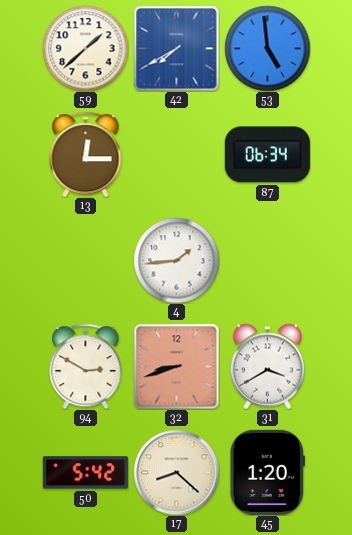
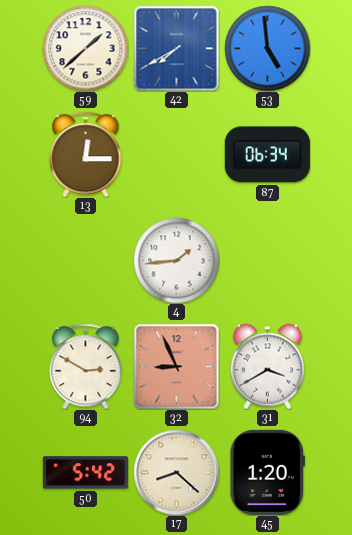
32: 8:42 -> 8:56 (176, 366)
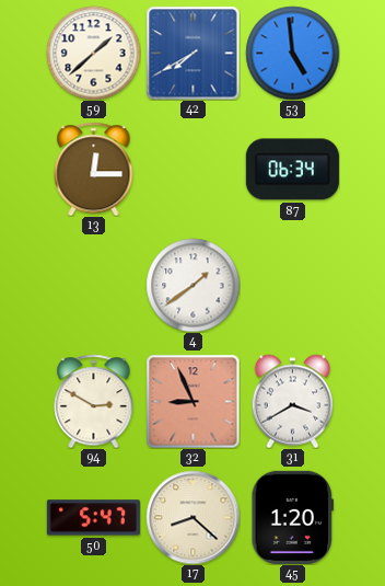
4: 1:44 -> 1:39 (192, 285)
50: 5:42 -> 5:47 (93, 518)
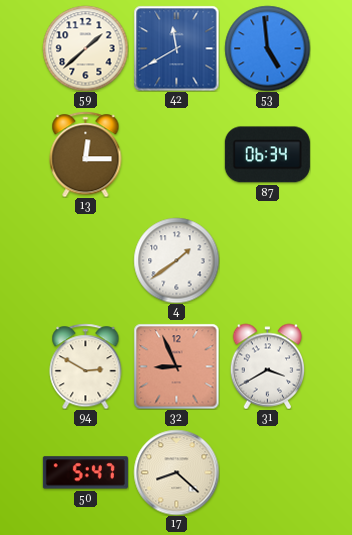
42: 7:40 -> 11:40 (176, 48)
45: 1:20 -> none (292, 517)
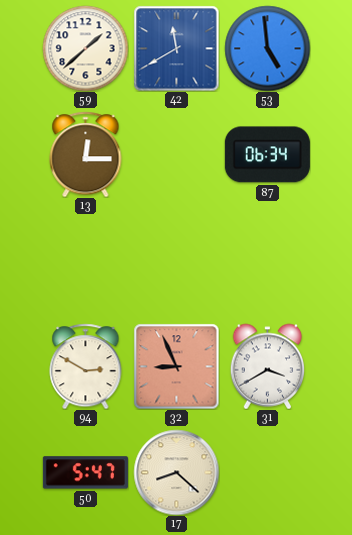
4: 1:39 -> none (176, 260)
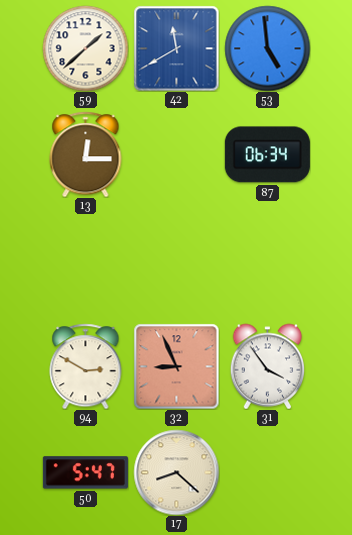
31: 3:40 -> 3:54 (268, 366)
